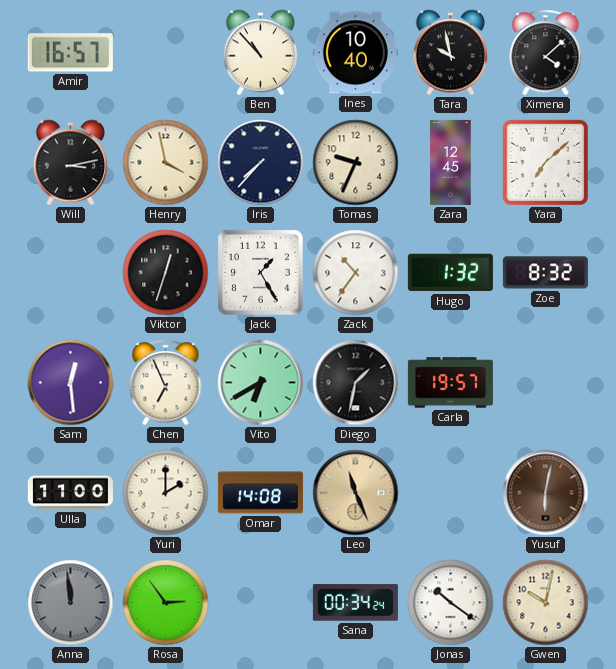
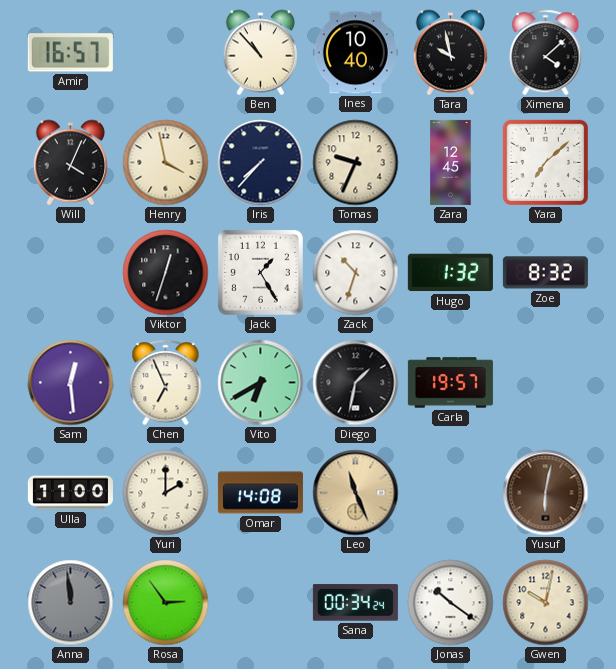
Will: 3:13 -> 4:04 (71, 163)
Zack: 10:36 -> 10:33 (356, 273)
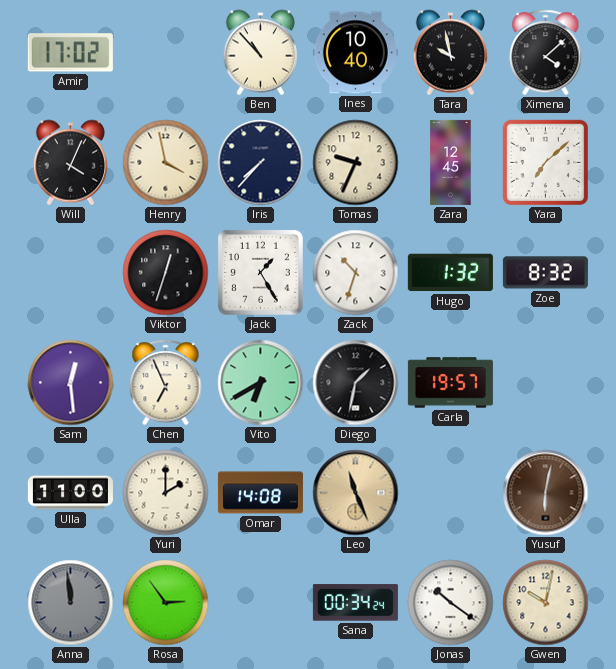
Amir: 16:57 -> 17:02 (70, 53)
